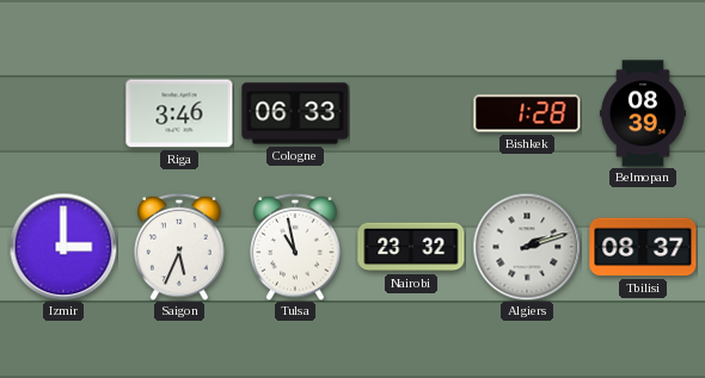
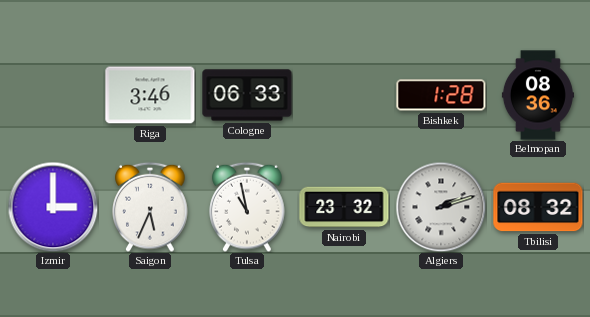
Belmopan: 08:39 -> 08:36 (538, 95)
Tbilisi: 08:37 -> 08:32 (538, 207)
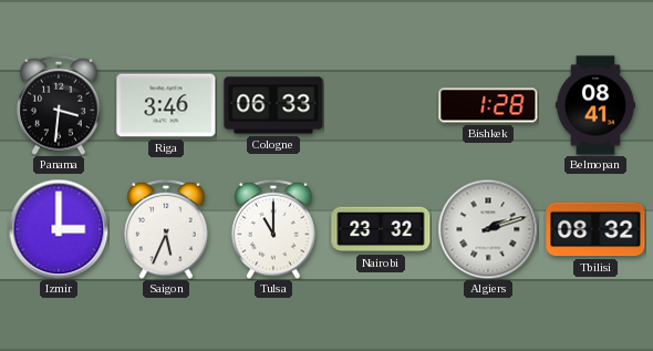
Panama: none -> 3:31 (59, 105)
Belmopan: 08:36 -> 08:41 (595, 105)
Tulsa: 10:58 -> 11:00 (273, 229)
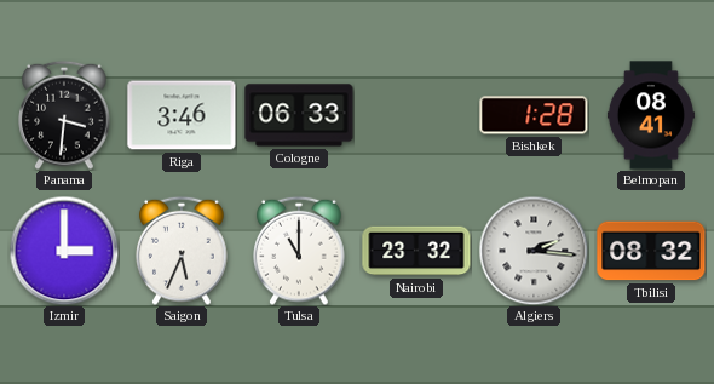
Algiers: 2:12 -> 2:16 (534, 251)
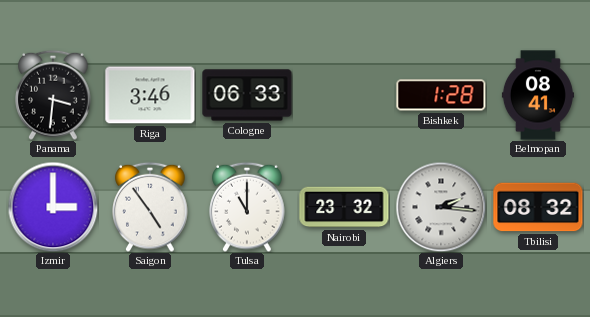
Saigon: 5:34 -> 4:54 (150, 207)
